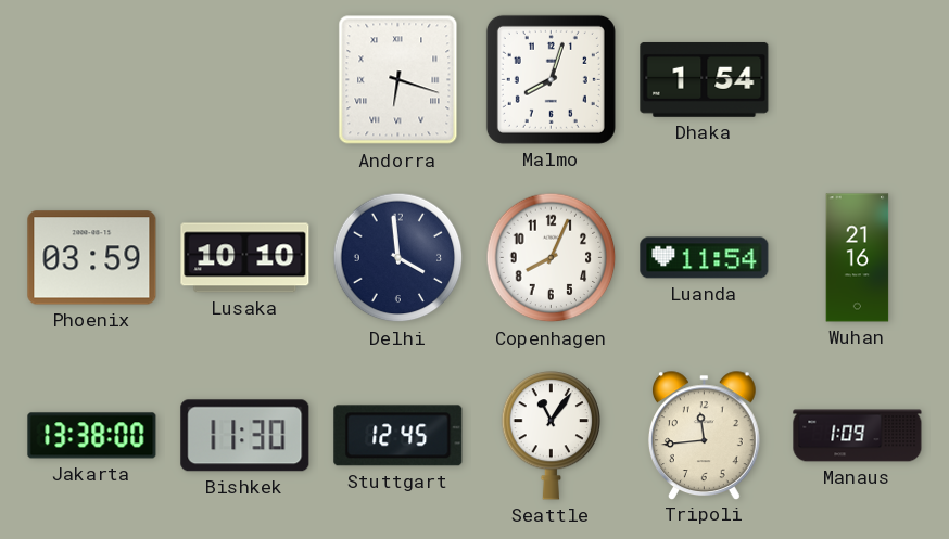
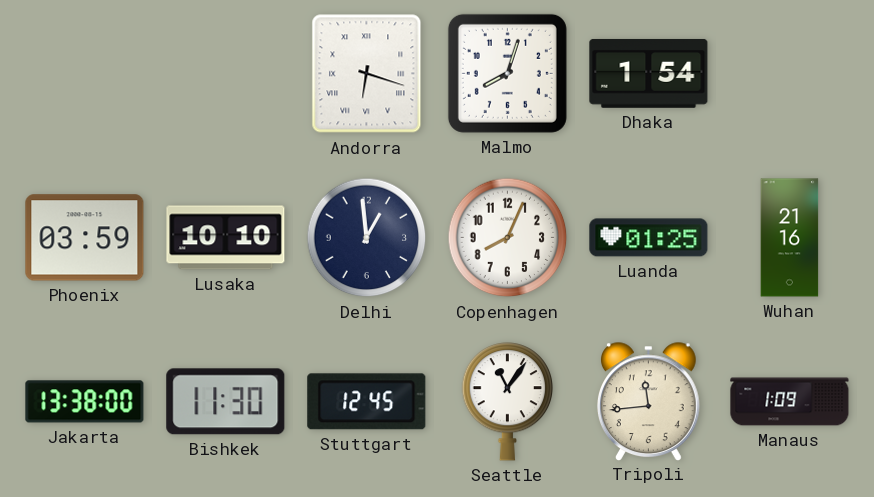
Delhi: 3:59 -> 12:59 (367, 238)
Luanda: 11:54 -> 01:25 (649, 238)
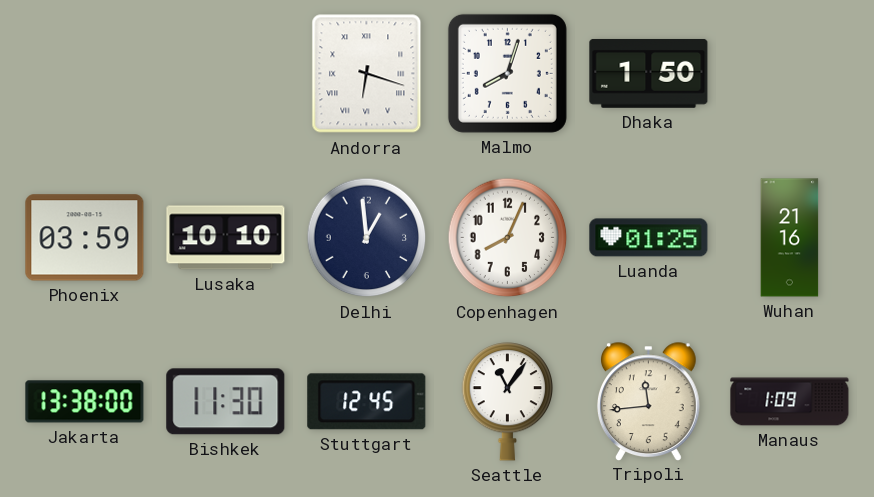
Dhaka: 1:54 -> 1:50 (649, 73)
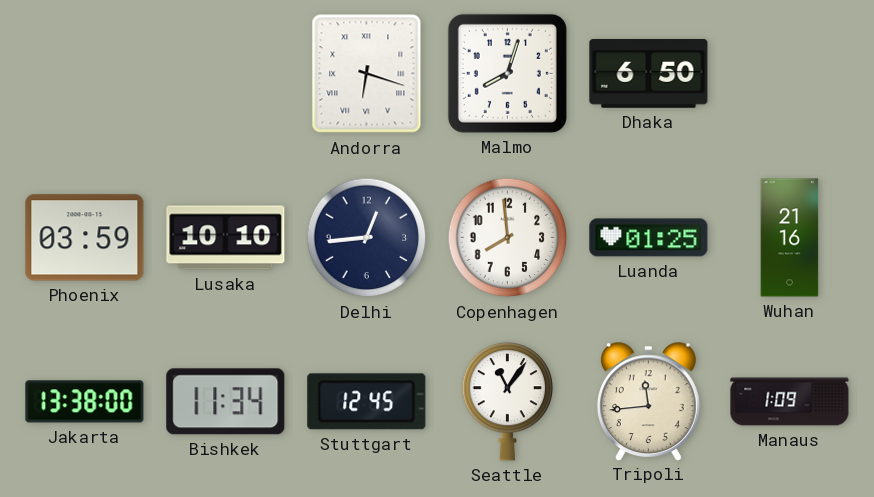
Dhaka: 1:50 -> 6:50 (649, 73)
Delhi: 12:59 -> 12:44 (367, 238)
Copenhagen: 8:04 -> 7:59 (508, 238)
Bishkek: 11:30 -> 11:34 (226, 402)
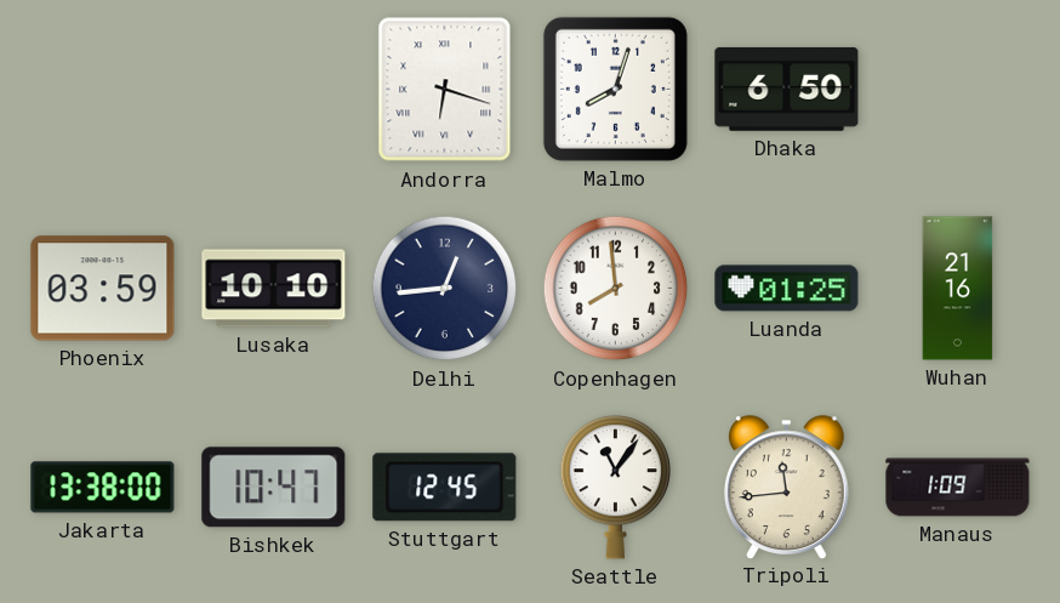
Bishkek: 11:34 -> 10:47 (274, 488)
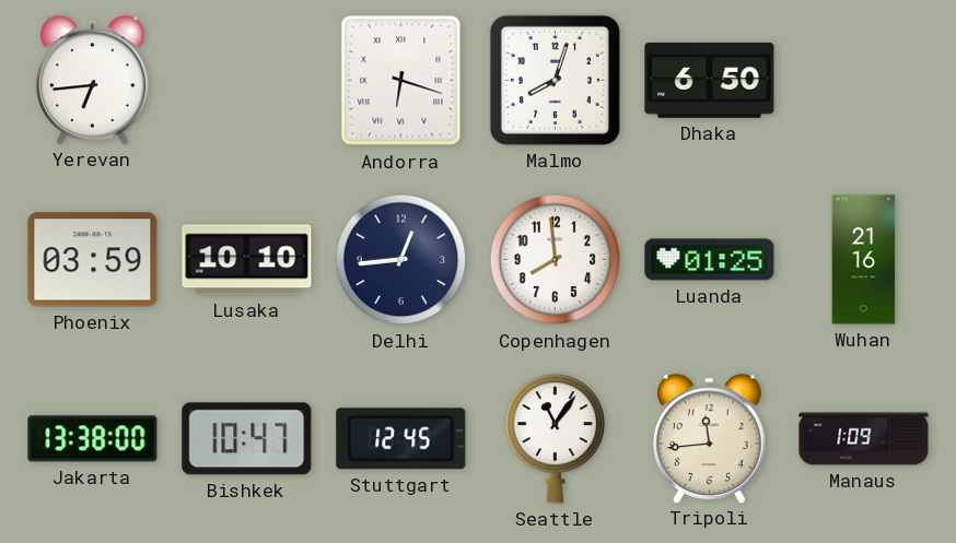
Yerevan: none -> 6:44 (92, 80)
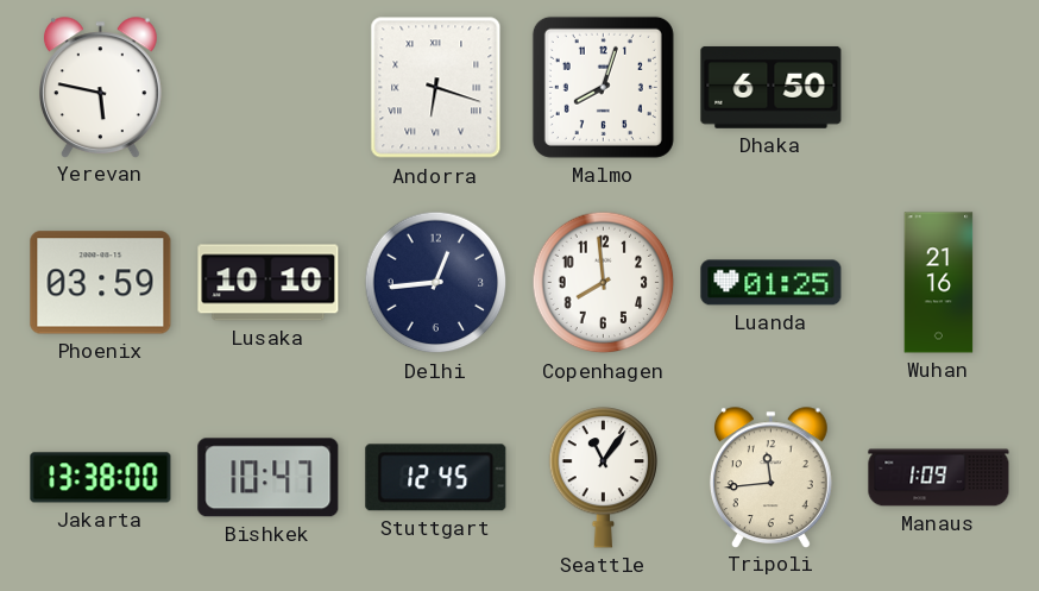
Yerevan: 6:44 -> 5:47 (100, 87)
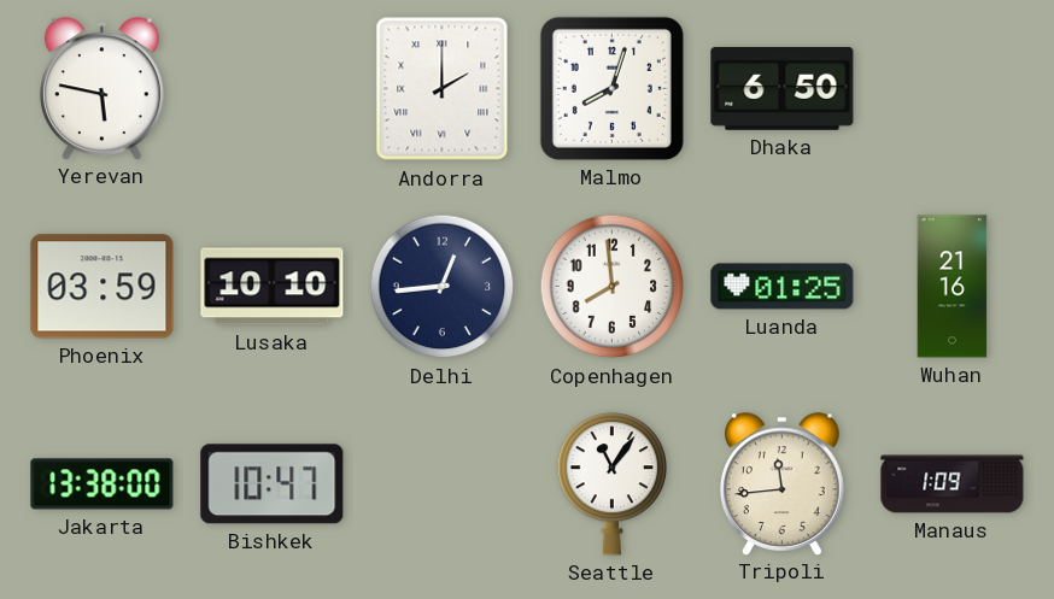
Andorra: 6:18 -> 2:00 (443, 89)
Stuttgart: 12:45 -> none (436, 478)
